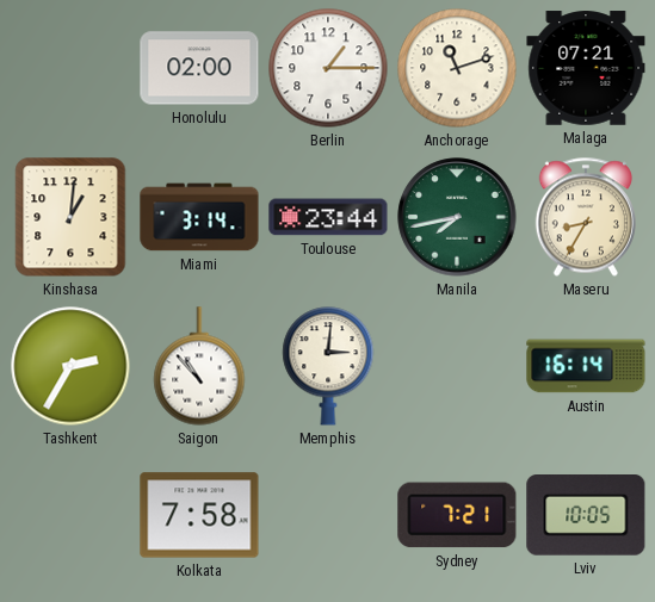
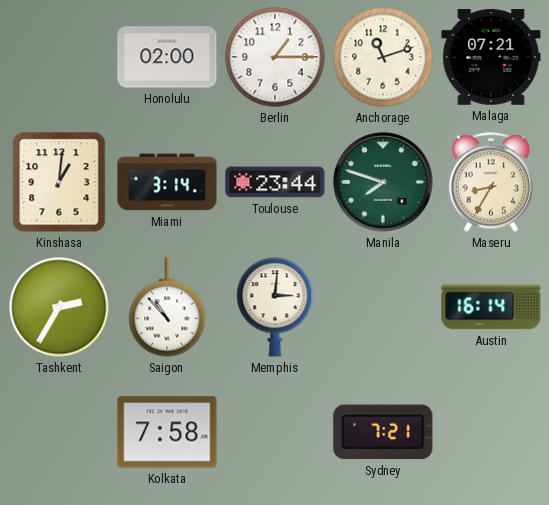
Manila: 7:43 -> 7:48 (383, 182)
Lviv: 10:05 -> none (586, 516)
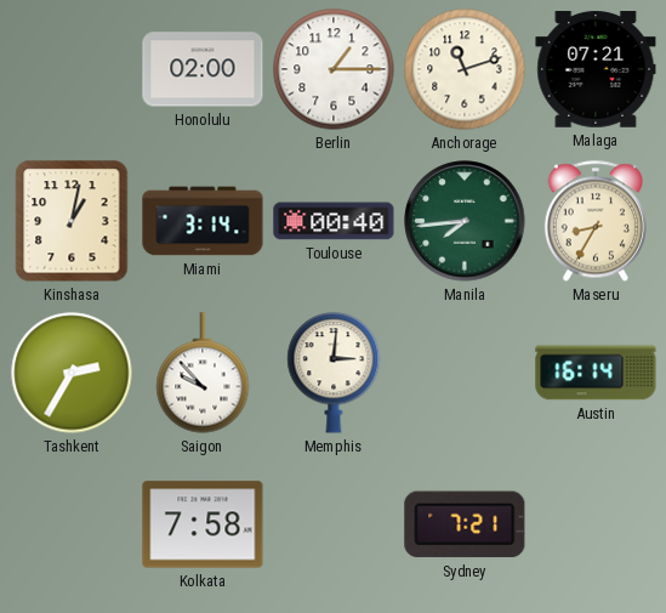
Kinshasa: 1:01 -> 1:02 (72, 221)
Toulouse: 23:44 -> 00:40 (334, 221)
Manila: 7:48 -> 7:44 (465, 221)
Saigon: 10:53 -> 9:53 (203, 373)
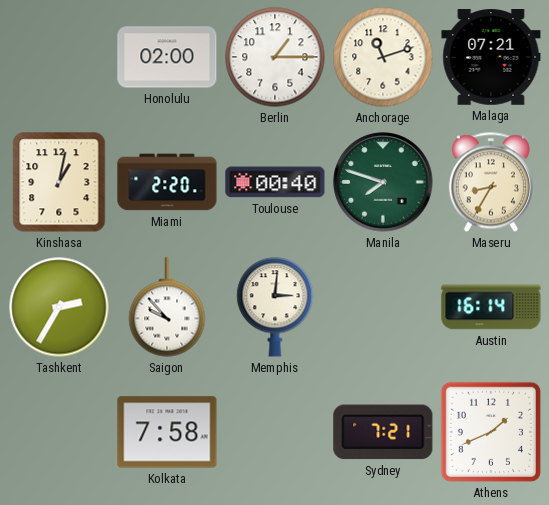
Miami: 3:14 -> 2:20 (167, 182)
Manila: 7:44 -> 7:48 (383, 182)
Athens: none -> 1:41 (491, 432)
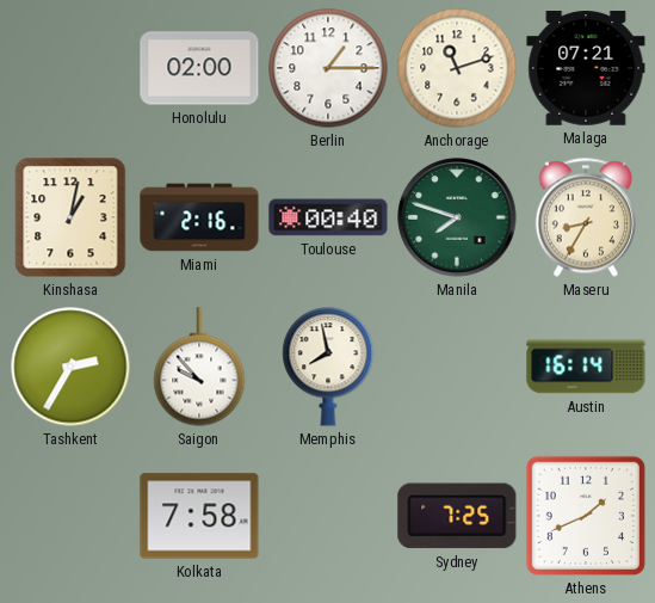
Miami: 2:20 -> 2:16 (199, 217)
Memphis: 3:01 -> 7:58 (328, 367)
Sydney: 7:21 -> 7:25 (457, 516)
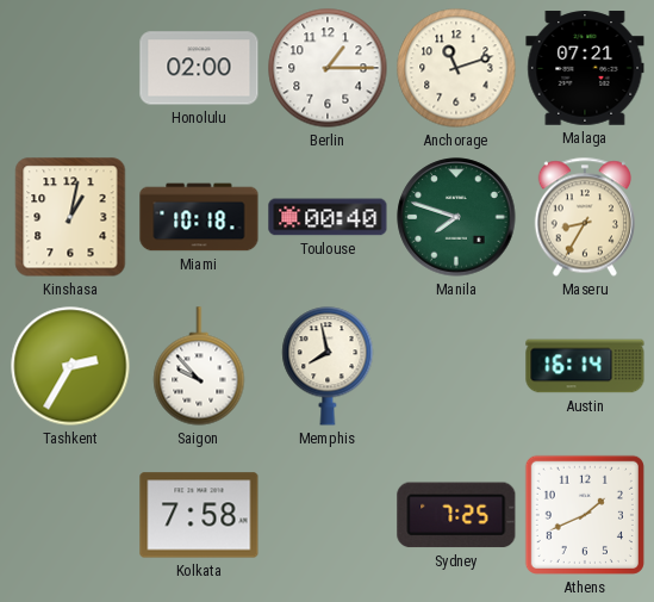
Miami: 2:16 -> 10:18 (199, 217)
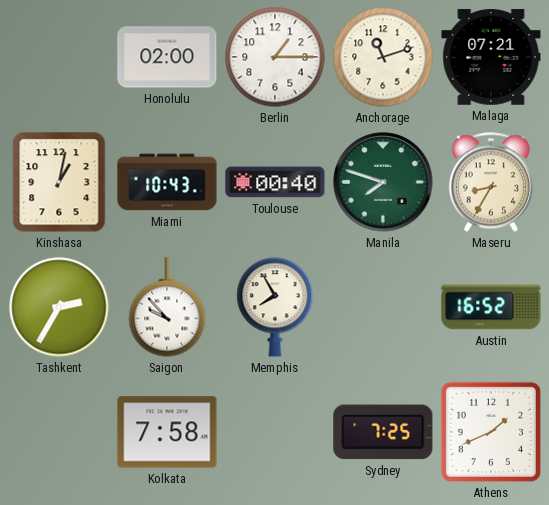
Miami: 10:18 -> 10:43 (167, 182)
Memphis: 7:58 -> 7:55 (275, 307)
Austin: 16:14 -> 16:52 (491, 307)
